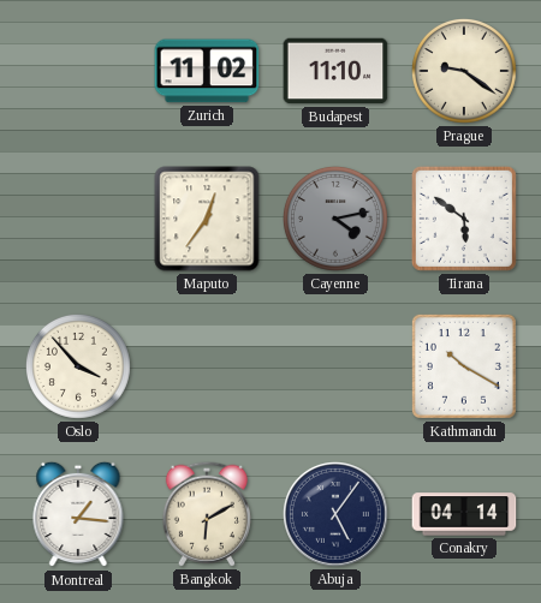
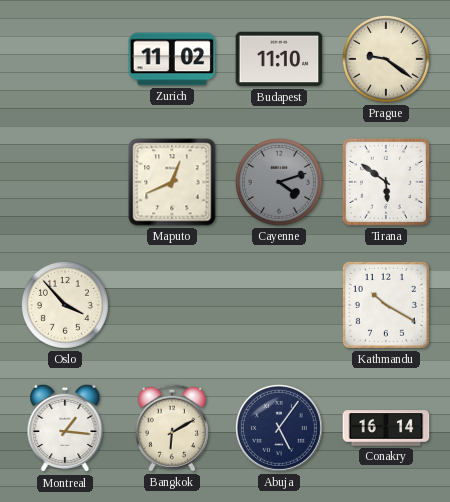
Maputo: 12:36 -> 12:41 (172, 182)
Cayenne: 4:13 -> 4:12 (279, 182)
Conakry: 04:14 -> 16:14 (386, 428)
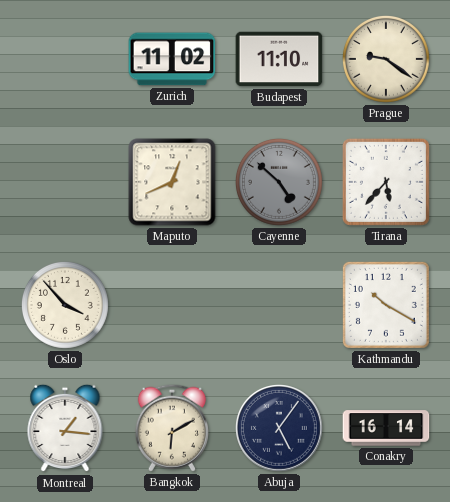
Cayenne: 4:12 -> 4:52 (279, 182)
Tirana: 5:51 -> 5:37 (386, 182)
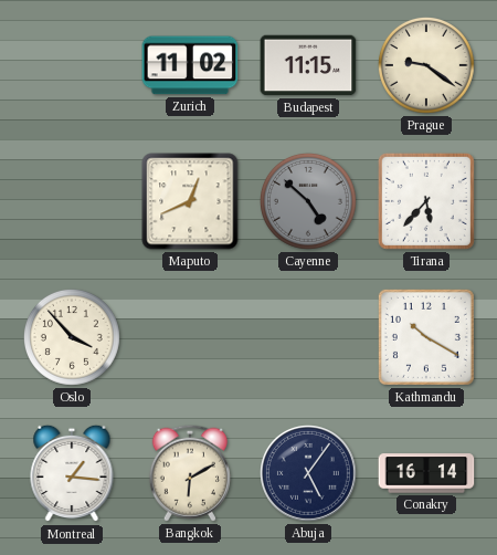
Budapest: 11:10 -> 11:15 (308, 65)
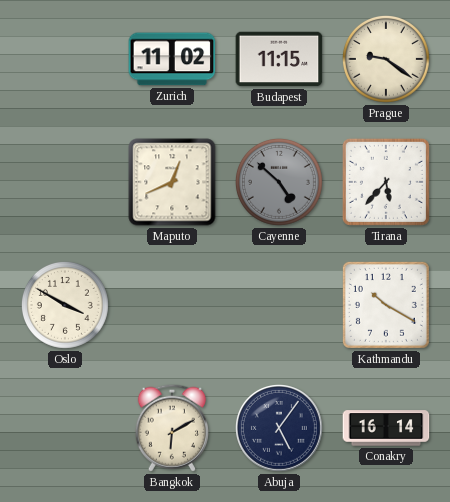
Oslo: 3:53 -> 3:50 (65, 305)
Montreal: 1:16 -> none (72, 473)
